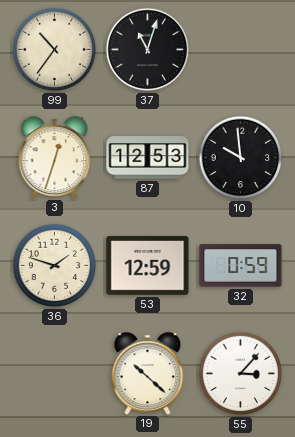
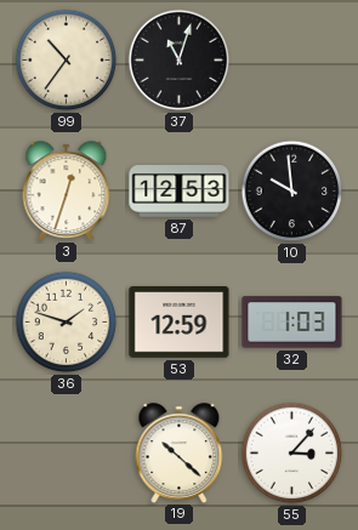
32: 0:59 -> 1:03 (292, 323)
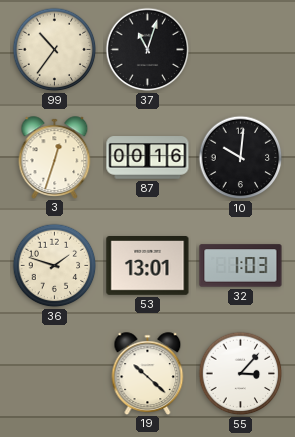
87: 12:53 -> 00:16 (148, 158)
10: 9:59 -> 10:01 (241, 158)
53: 12:59 -> 13:01 (148, 266)
